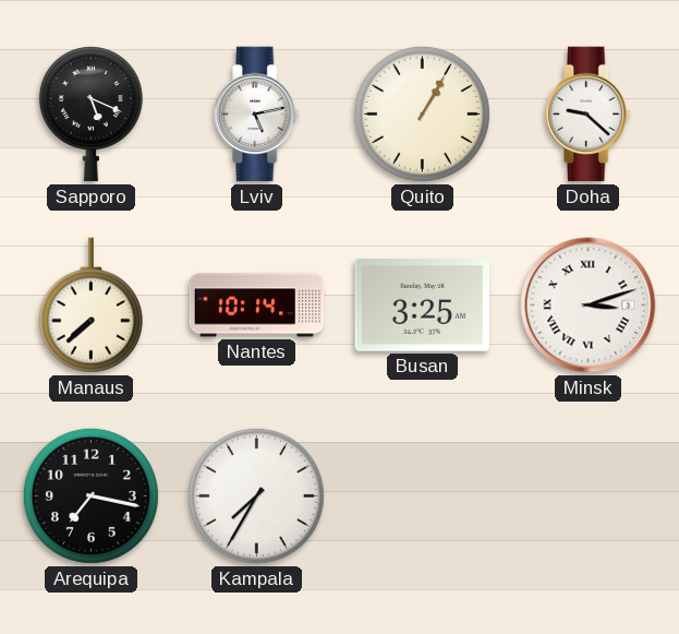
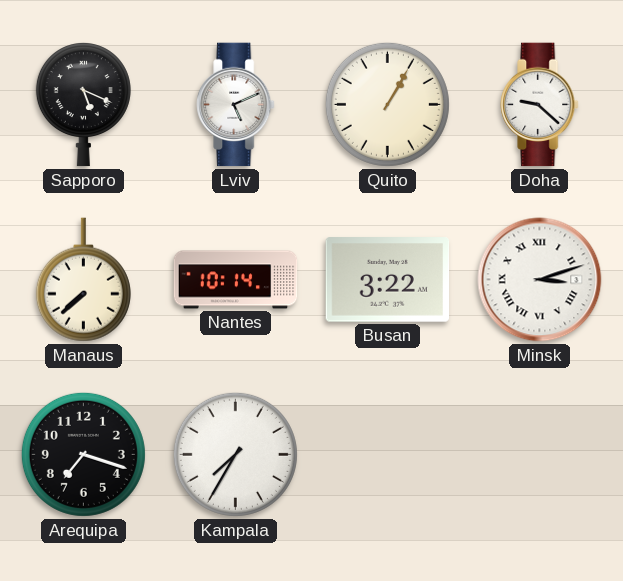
Lviv: 5:13 -> 5:11 (236, 105)
Busan: 3:25 -> 3:22 (388, 280)
Arequipa: 7:17 -> 7:18 (83, 454)
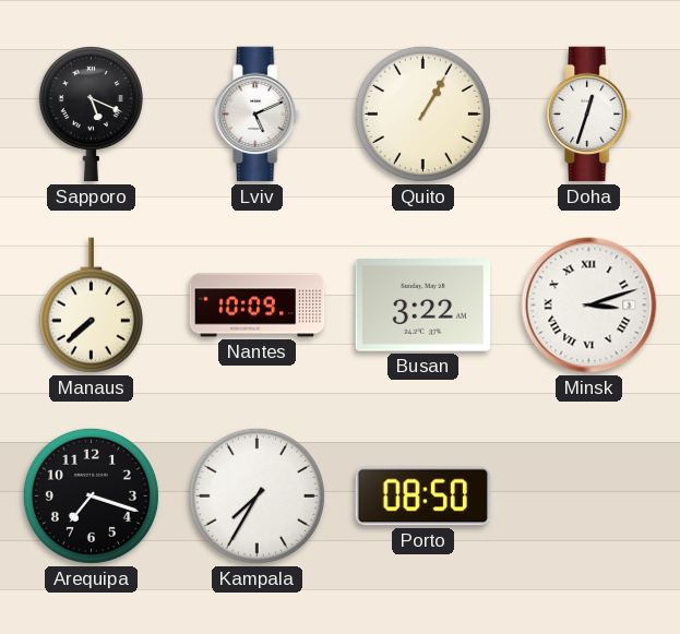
Doha: 9:22 -> 12:33 (589, 115)
Nantes: 10:14 -> 10:09 (258, 306)
Porto: none -> 08:50 (423, 497)
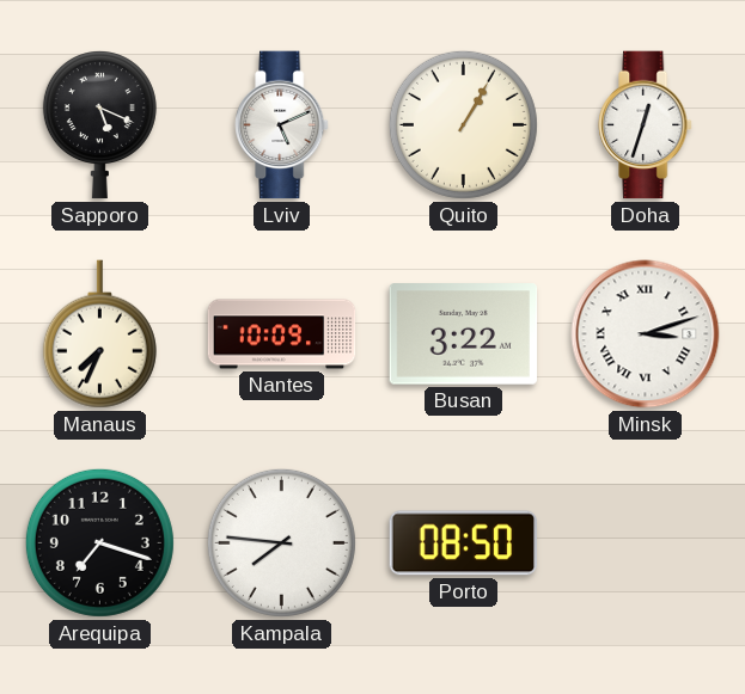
Manaus: 7:38 -> 7:34 (99, 334)
Kampala: 7:35 -> 7:46 (281, 542)
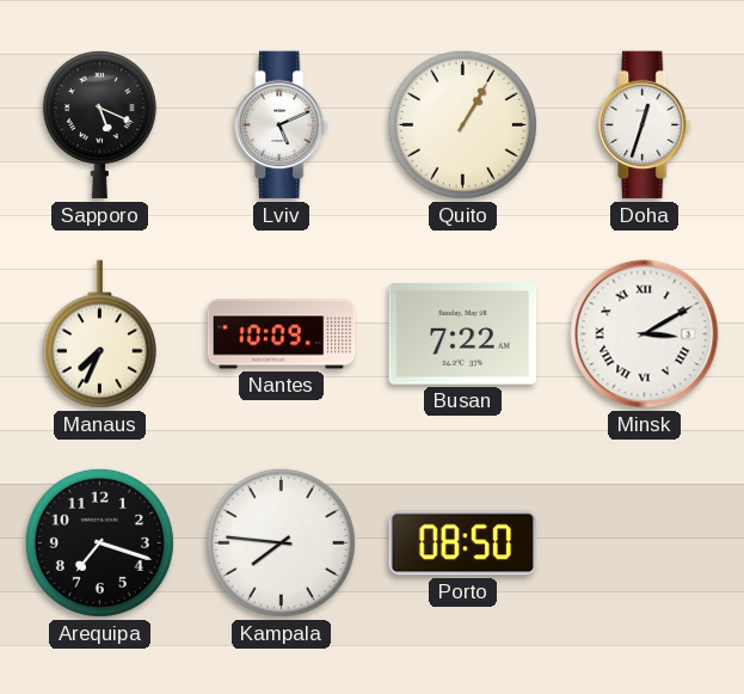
Busan: 3:22 -> 7:22 (463, 334)
Minsk: 3:12 -> 3:10 (645, 334)
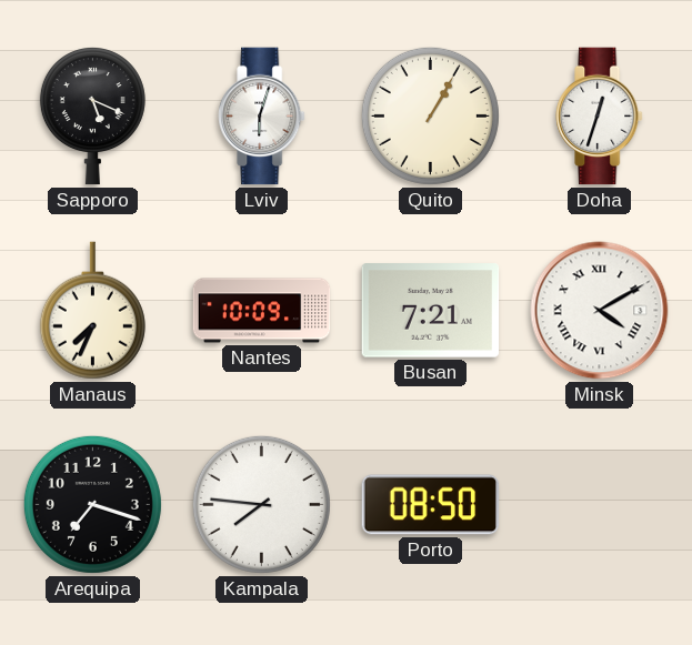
Lviv: 5:11 -> 6:03 (262, 117)
Busan: 7:22 -> 7:21 (431, 311)
Minsk: 3:10 -> 4:10 (600, 311)
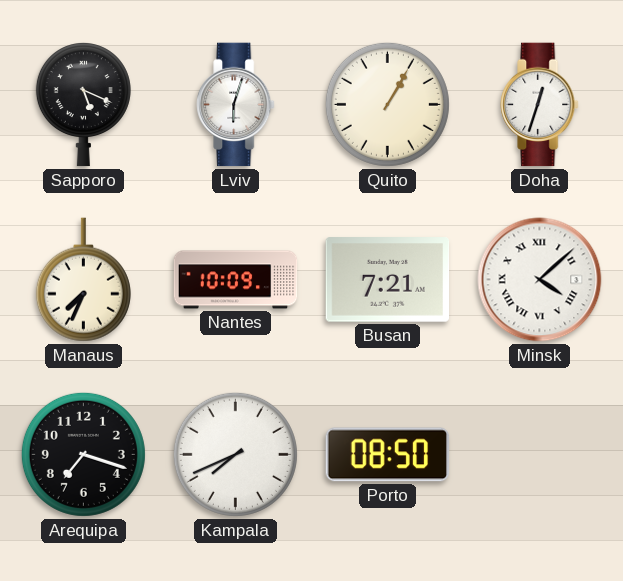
Minsk: 4:10 -> 4:08 (540, 280)
Kampala: 7:46 -> 7:41 (235, 454)
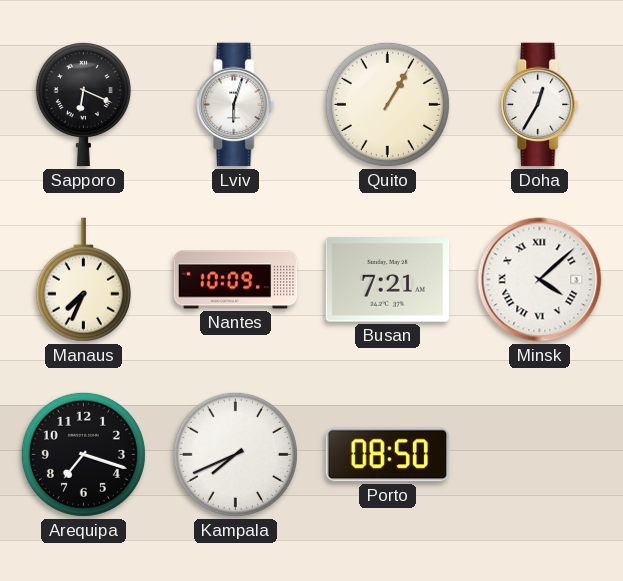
Sapporo: 5:19 -> 6:19 (83, 105)
Doha: 12:33 -> 12:35 (540, 105)
